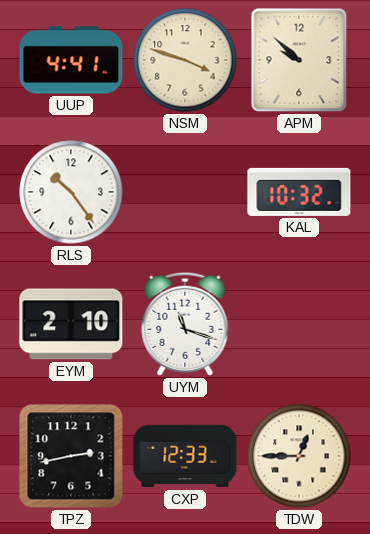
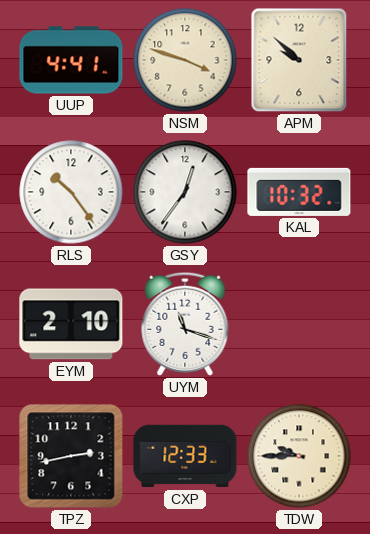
GSY: none -> 12:36 (185, 192)
TDW: 12:45 -> 9:45 (299, 456)
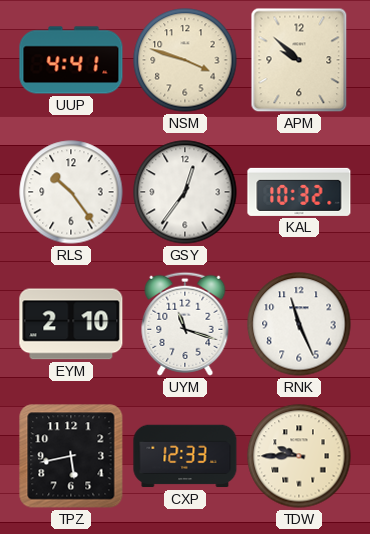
RNK: none -> 11:26 (299, 324)
TPZ: 2:43 -> 5:43 (71, 456)
